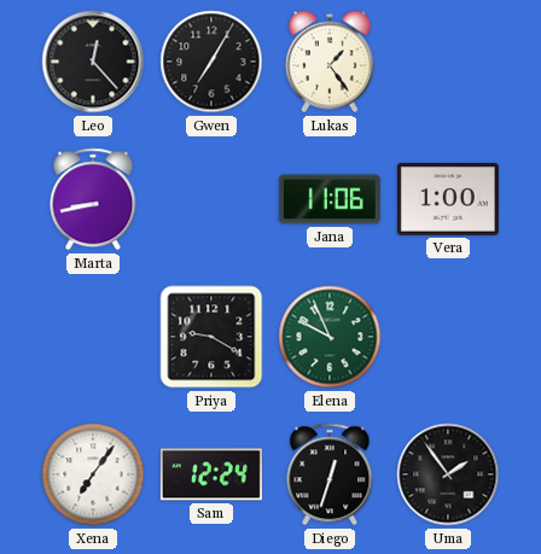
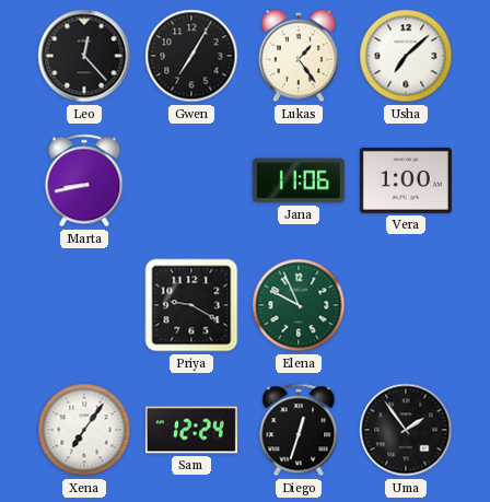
Usha: none -> 7:08 (406, 56)
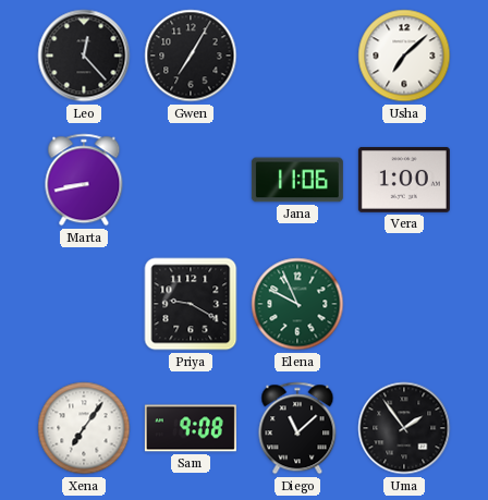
Lukas: 1:24 -> none (299, 56)
Sam: 12:24 -> 9:08 (191, 428)
Diego: 12:33 -> 11:08 (297, 428)
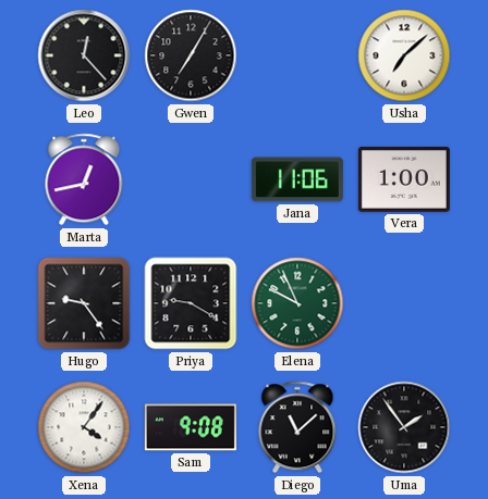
Marta: 8:43 -> 12:43 (84, 179)
Hugo: none -> 9:24 (84, 303)
Xena: 7:06 -> 4:06 (84, 427)
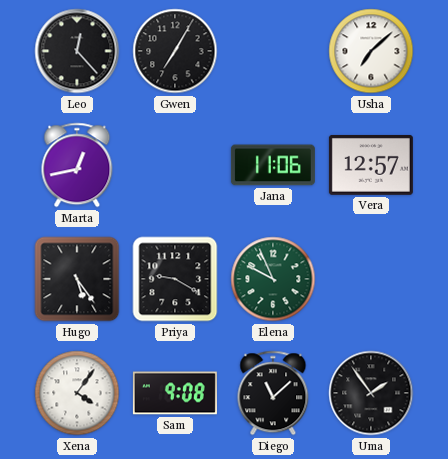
Vera: 1:00 -> 12:57 (371, 165)
Hugo: 9:24 -> 5:24 (77, 279)
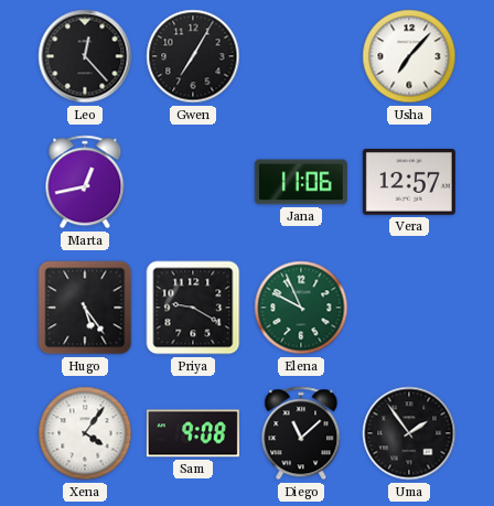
Usha: 7:08 -> 7:07 (409, 56)
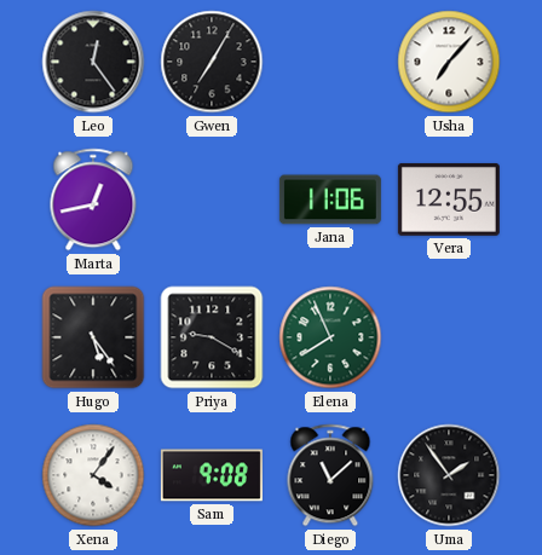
Leo: 12:23 -> 12:24 (93, 62)
Vera: 12:57 -> 12:55 (449, 200)
Elena: 9:56 -> 7:56 (330, 337)
